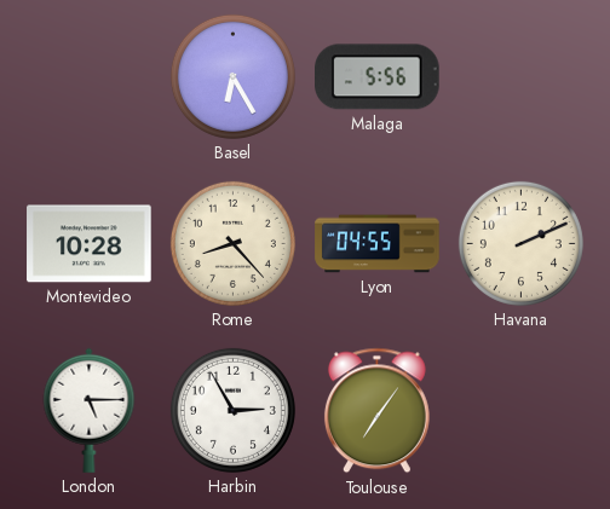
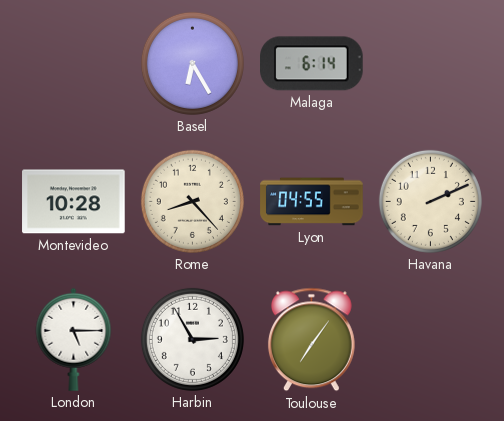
Malaga: 5:56 -> 6:14 (312, 64)
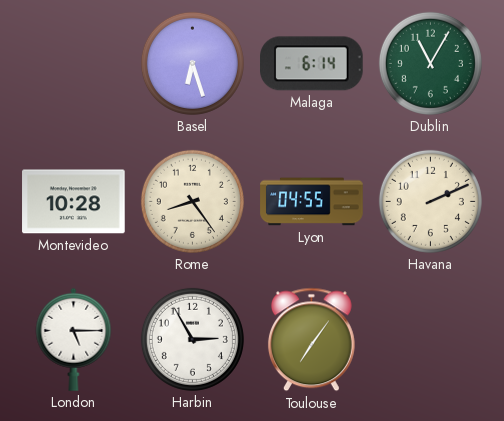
Basel: 6:25 -> 6:27 (192, 63)
Dublin: none -> 11:05 (430, 63)
Rome: 8:23 -> 8:24 (192, 201)
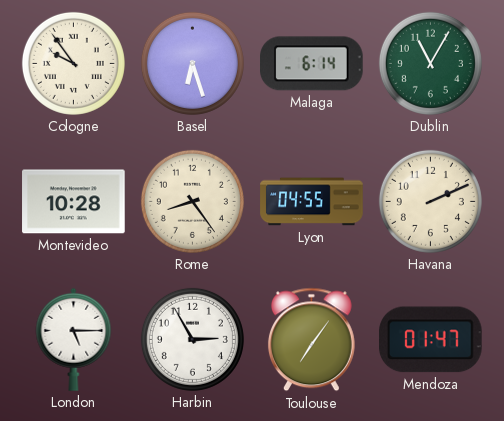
Cologne: none -> 9:54 (73, 63)
Mendoza: none -> 01:47 (431, 340)
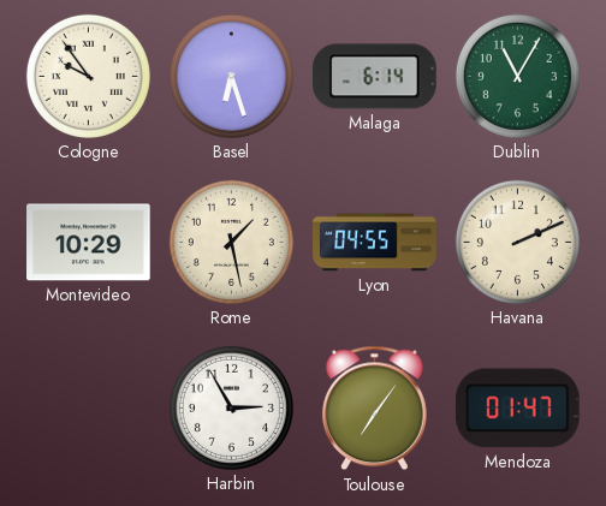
Montevideo: 10:28 -> 10:29 (89, 243)
Rome: 8:24 -> 1:28 (231, 242)
London: 5:15 -> none (74, 339)
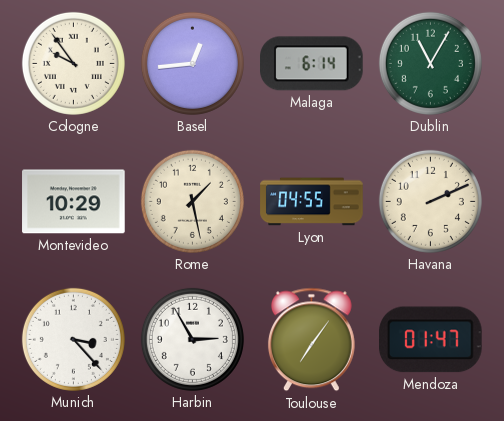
Basel: 6:27 -> 12:44 (192, 63)
Munich: none -> 3:23 (73, 339)
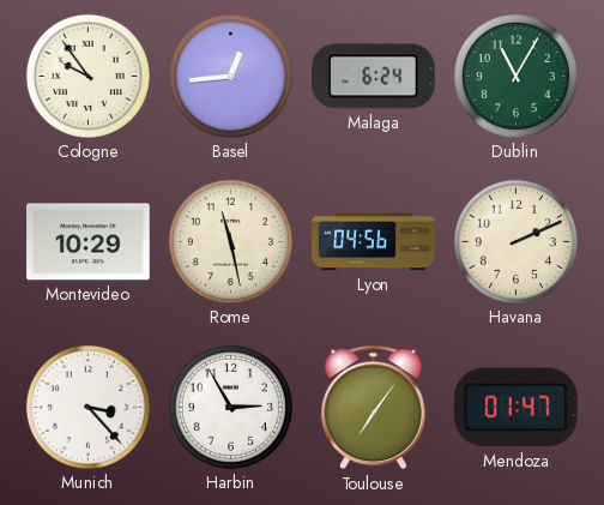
Malaga: 6:14 -> 6:24 (374, 77)
Rome: 1:28 -> 11:28 (230, 241)
Lyon: 04:55 -> 04:56 (374, 242)
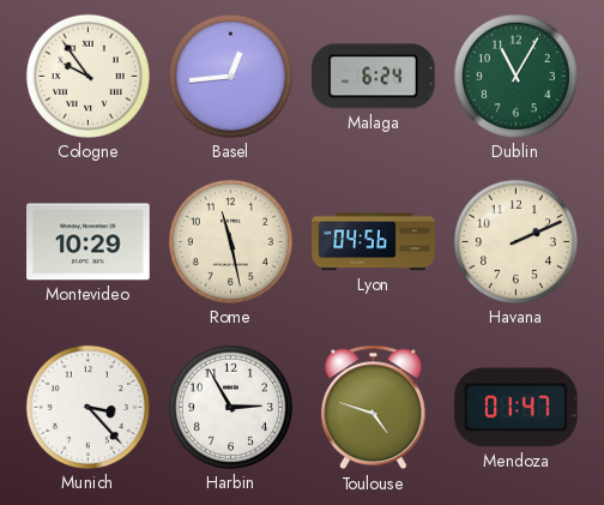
Toulouse: 7:06 -> 4:48 (373, 408)
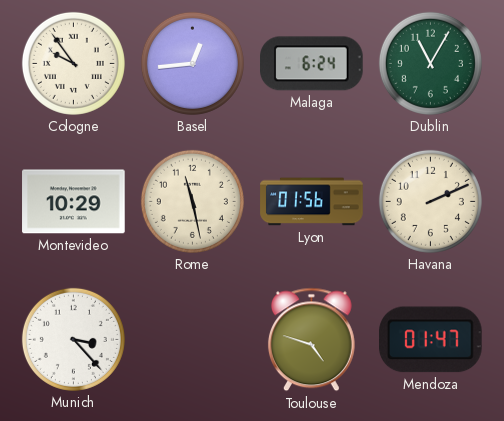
Lyon: 04:56 -> 01:56 (312, 202)
Harbin: 2:55 -> none (230, 407)
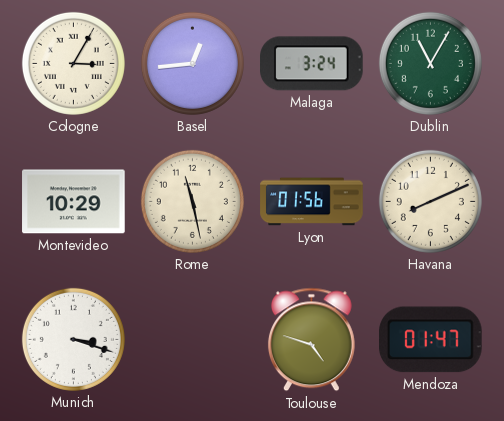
Cologne: 9:54 -> 3:05 (73, 63)
Malaga: 6:24 -> 3:24 (312, 64)
Havana: 2:11 -> 8:11 (430, 201)
Munich: 3:23 -> 3:18 (73, 339)
